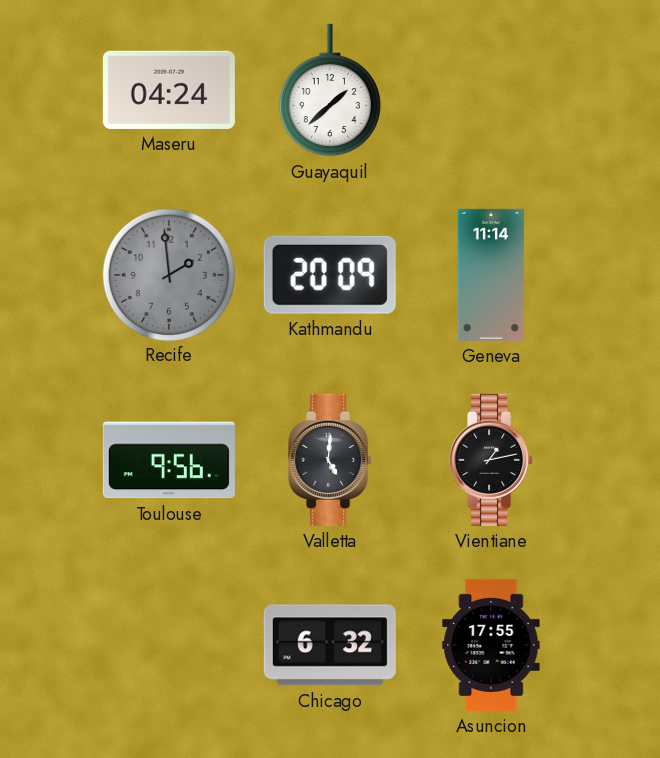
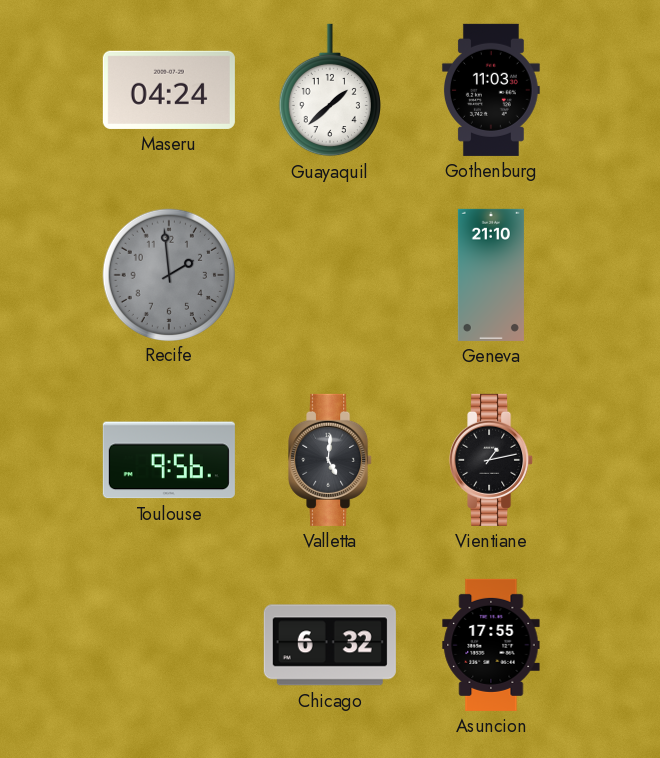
Gothenburg: none -> 11:03 (491, 90)
Kathmandu: 20:09 -> none (330, 275)
Geneva: 11:14 -> 21:10 (491, 275)
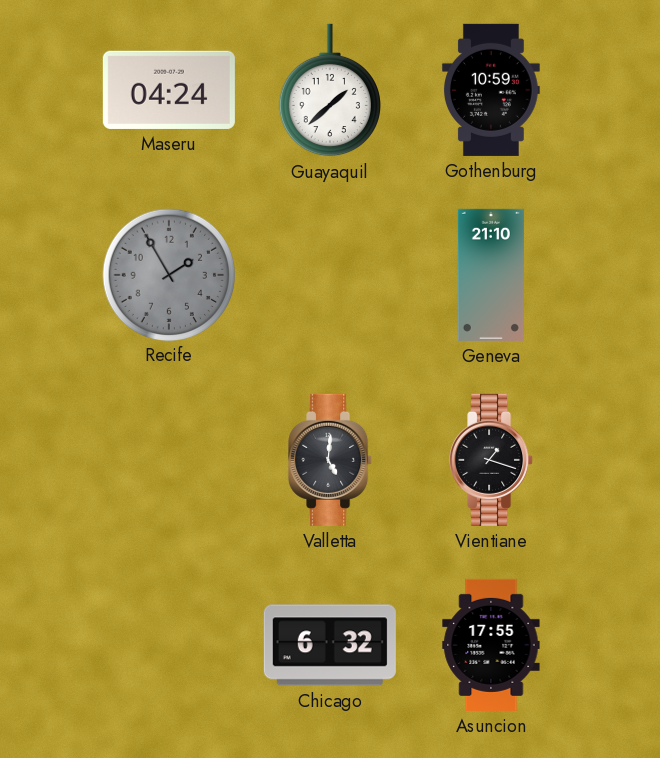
Gothenburg: 11:03 -> 10:59 (491, 90)
Recife: 1:59 -> 1:55 (168, 274)
Toulouse: 9:56 -> none (169, 460)
Vientiane: 1:13 -> 1:18 (492, 460)
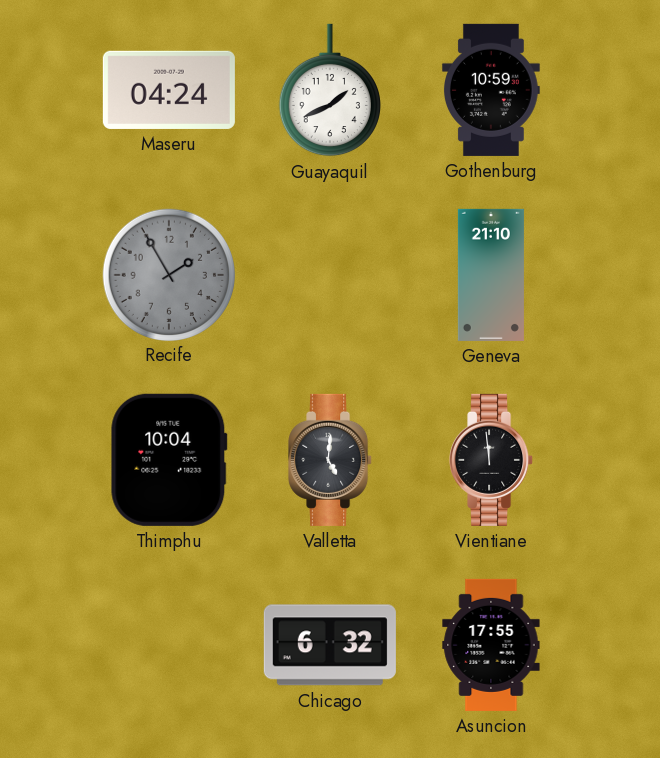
Guayaquil: 1:38 -> 1:41 (330, 90)
Thimphu: none -> 10:04 (169, 460)
Vientiane: 1:18 -> 11:59 (492, 460)
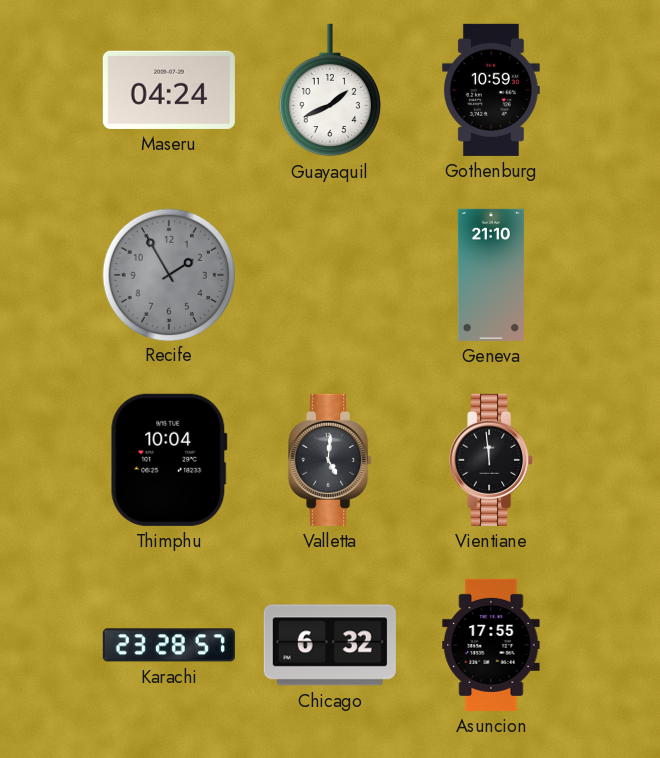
Karachi: none -> 23:28 (169, 645)
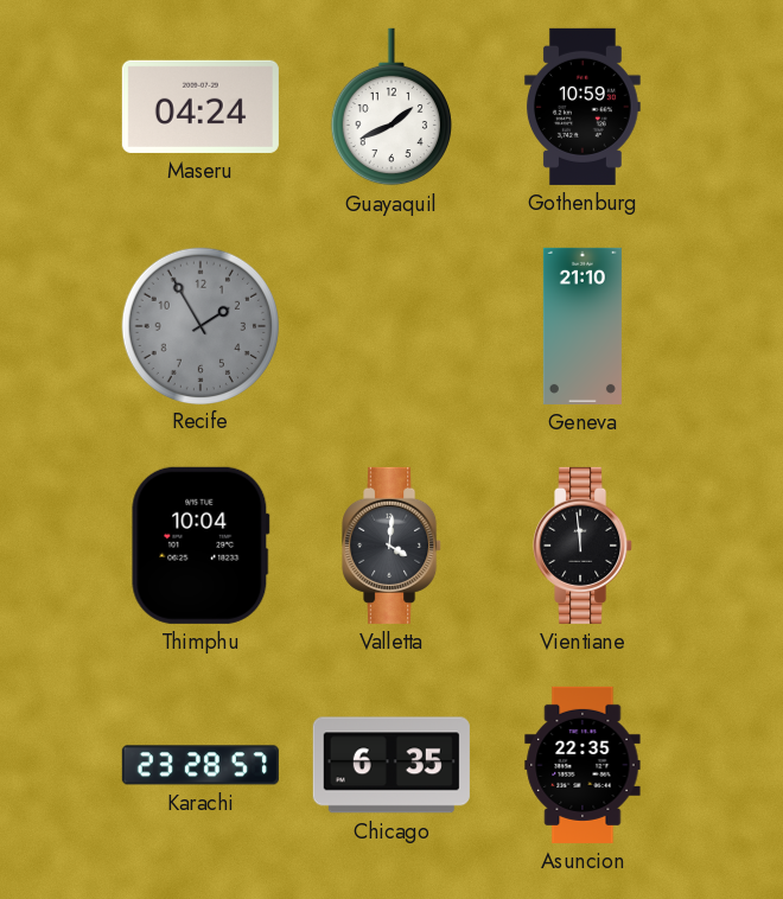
Valletta: 5:01 -> 4:01 (393, 546)
Chicago: 6:32 -> 6:35 (391, 765)
Asuncion: 17:55 -> 22:35 (583, 765)
